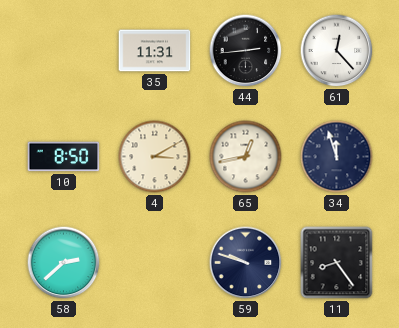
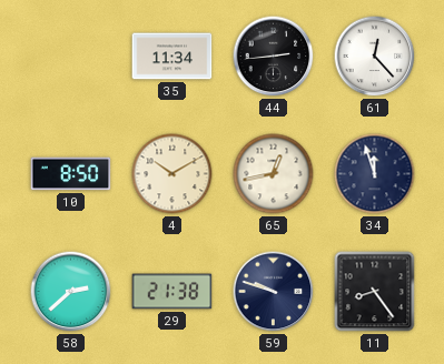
35: 11:31 -> 11:34 (172, 57)
4: 3:10 -> 10:10 (172, 174)
29: none -> 21:38 (172, 292)
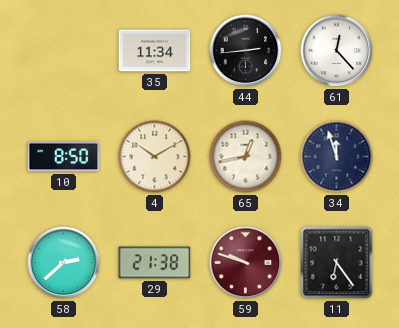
59 dial: navy -> burgundy (246, 263)
11: 8:24 -> 6:24 (337, 263)
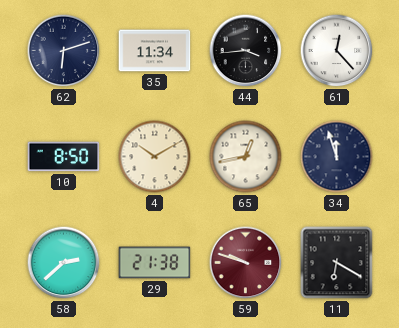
62: none -> 6:12 (64, 51)
44: 2:44 -> 3:44 (246, 51)
11: 6:24 -> 6:20 (337, 263)
